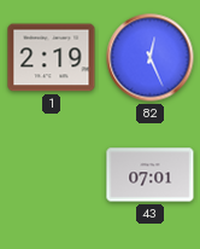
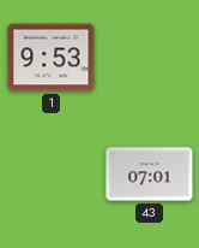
1: 2:19 -> 9:53 (52, 58)
82: 12:26 -> none (151, 58)
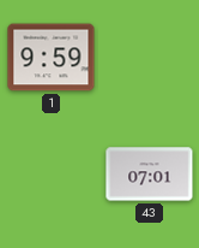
1: 9:53 -> 9:59 (52, 58)
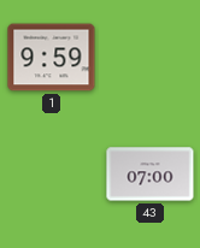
43: 07:01 -> 07:00 (151, 175)
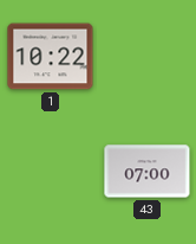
1: 9:59 -> 10:22 (51, 57)
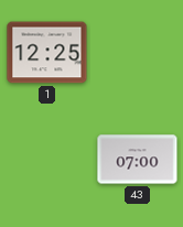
1: 10:22 -> 12:25 (47, 53)
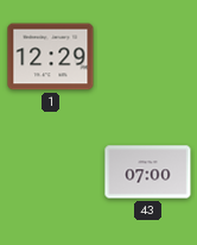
1: 12:25 -> 12:29 (51, 57)
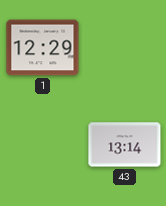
43: 07:00 -> 13:14 (125, 145)
